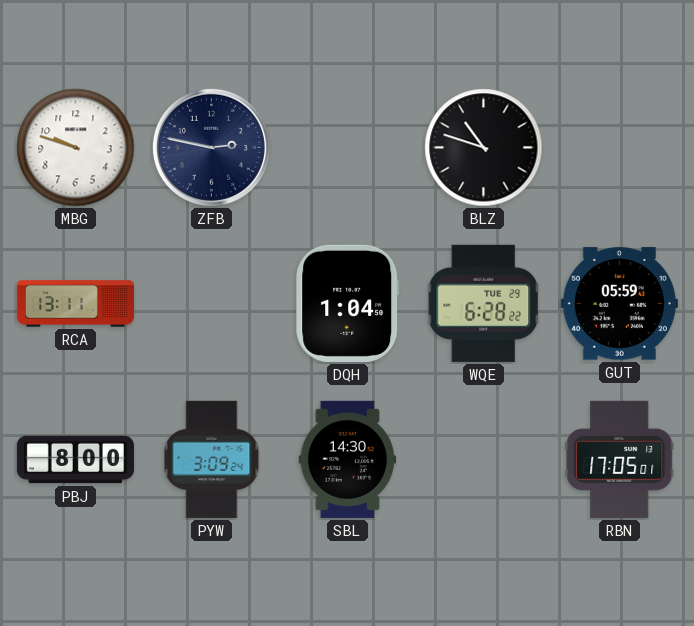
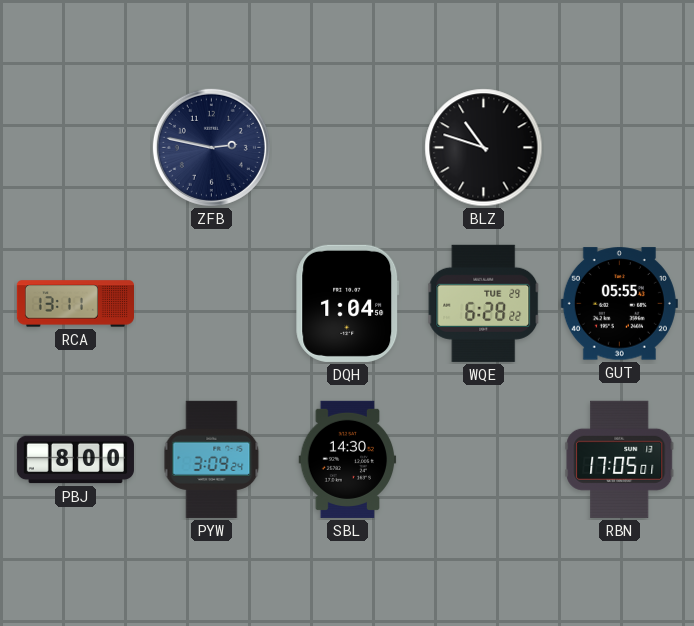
MBG: 9:48 -> none (76, 148)
GUT: 05:59 -> 05:55 (619, 304)
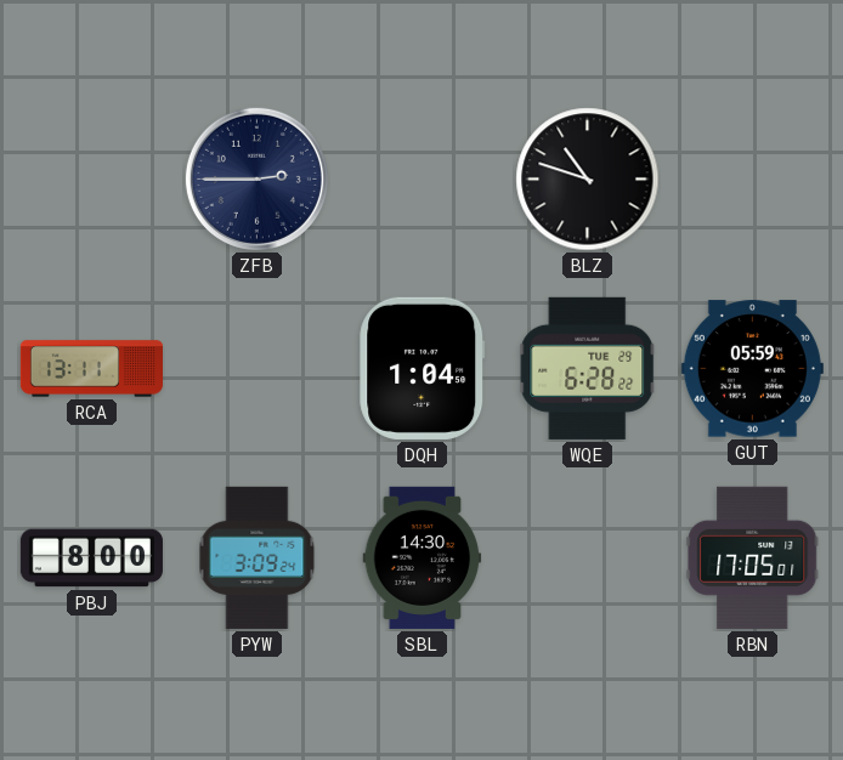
ZFB: 2:47 -> 2:45 (256, 178)
GUT: 05:55 -> 05:59 (752, 369)
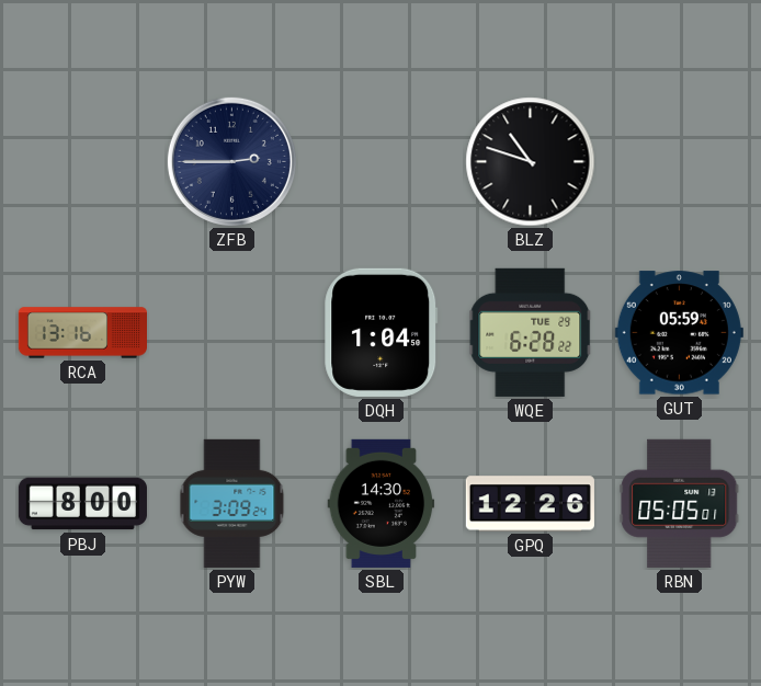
RCA: 13:11 -> 13:16 (82, 333)
GPQ: none -> 12:26 (530, 504)
RBN: 17:05 -> 05:05 (680, 503)
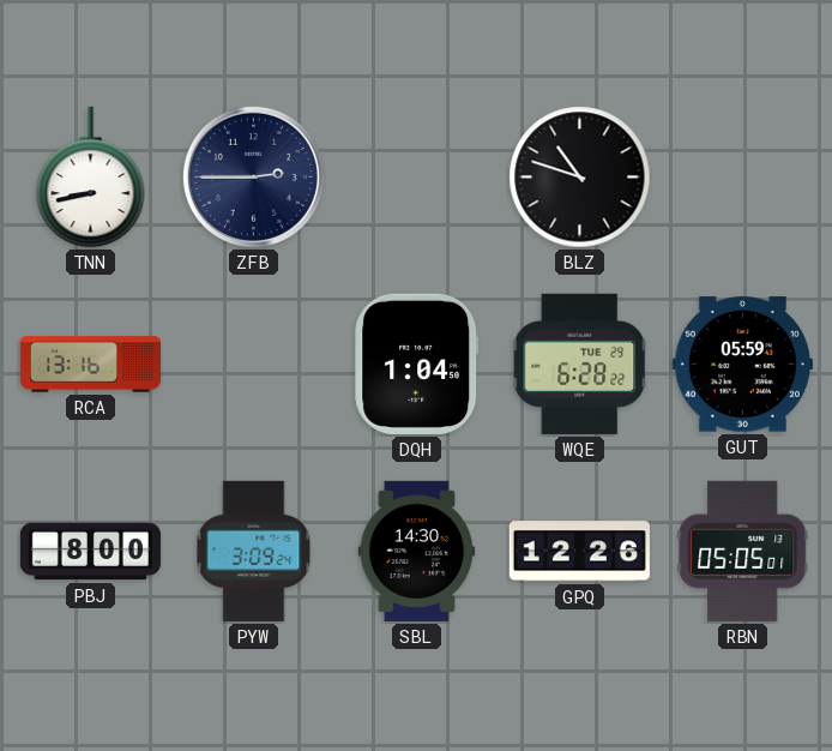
TNN: none -> 8:43 (91, 178)
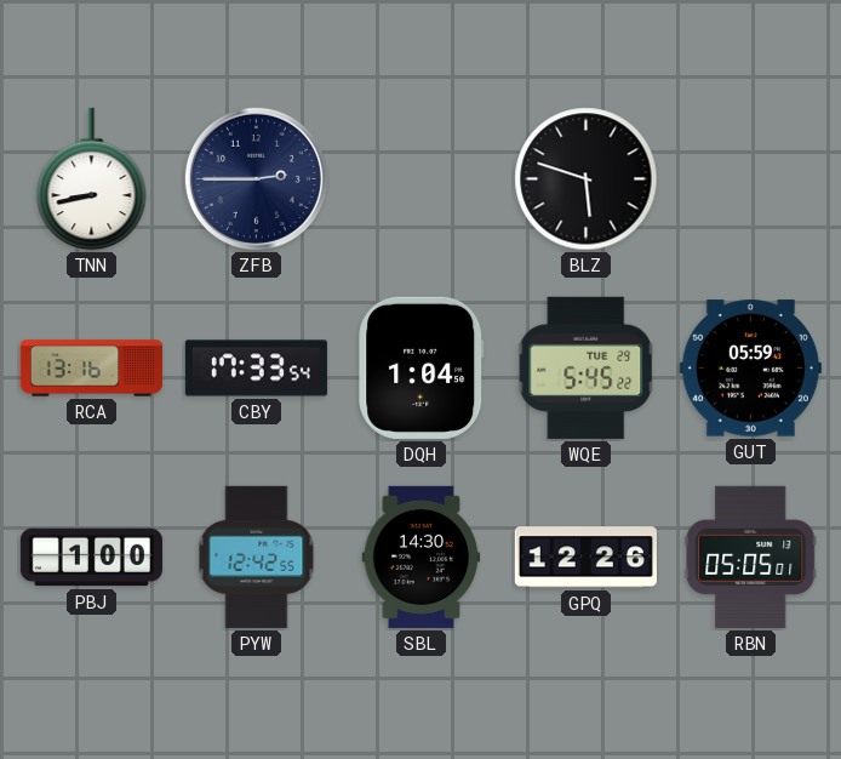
BLZ: 10:48 -> 5:48 (587, 179)
CBY: none -> 17:33 (256, 369)
WQE: 6:28 -> 5:45 (587, 367)
PBJ: 8:00 -> 1:00 (91, 558)
PYW: 3:09 -> 12:42 (257, 557)
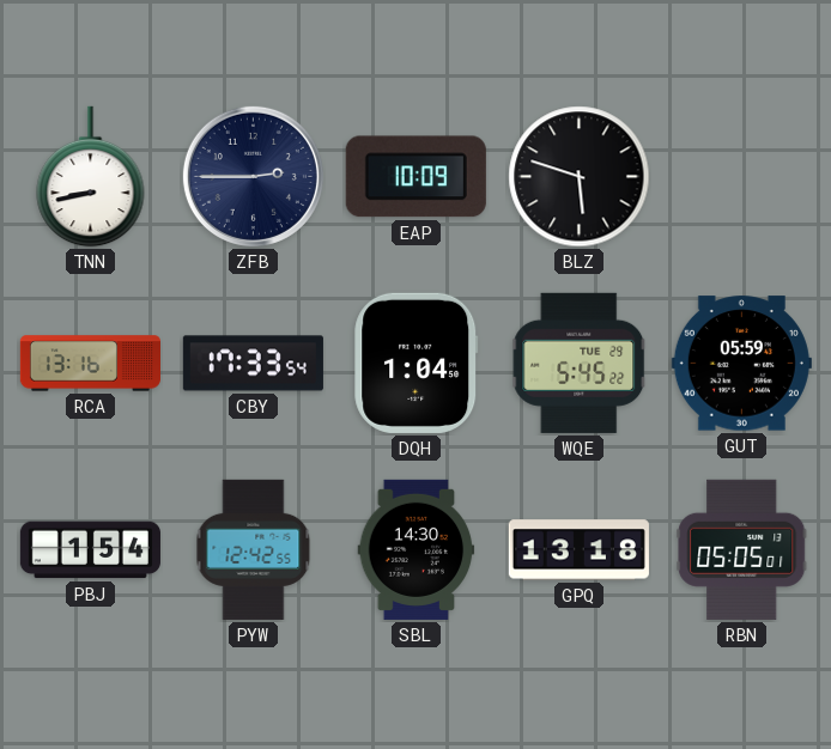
EAP: none -> 10:09 (415, 177)
PBJ: 1:00 -> 1:54 (90, 550)
GPQ: 12:26 -> 13:18 (578, 550)
